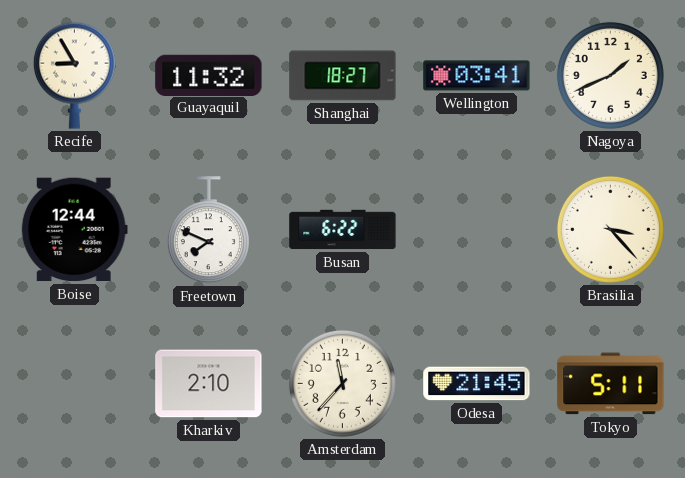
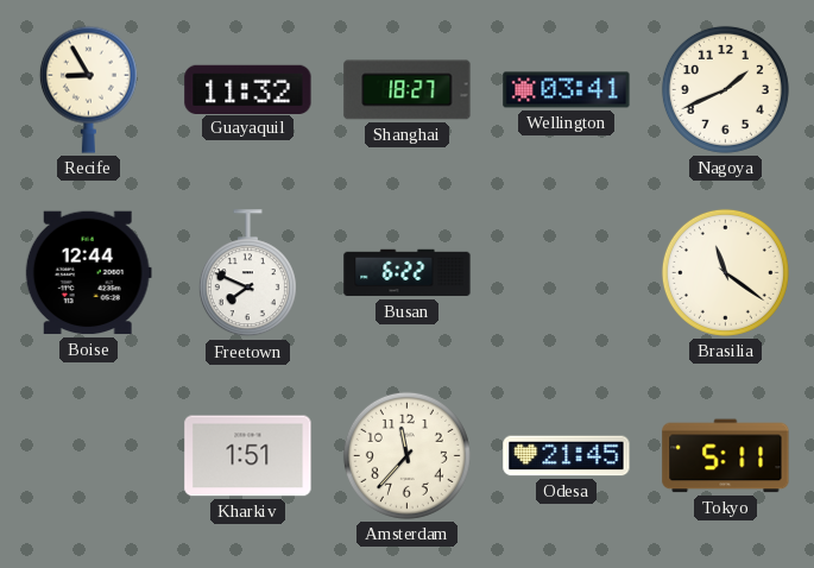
Brasilia: 3:23 -> 11:21 (725, 272)
Kharkiv: 2:10 -> 1:51 (248, 456)
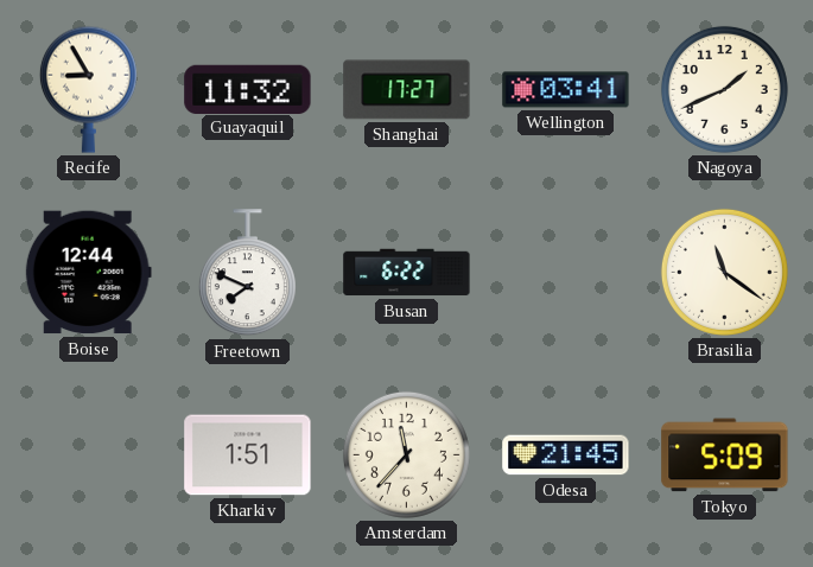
Shanghai: 18:27 -> 17:27 (407, 90)
Tokyo: 5:11 -> 5:09 (725, 455)
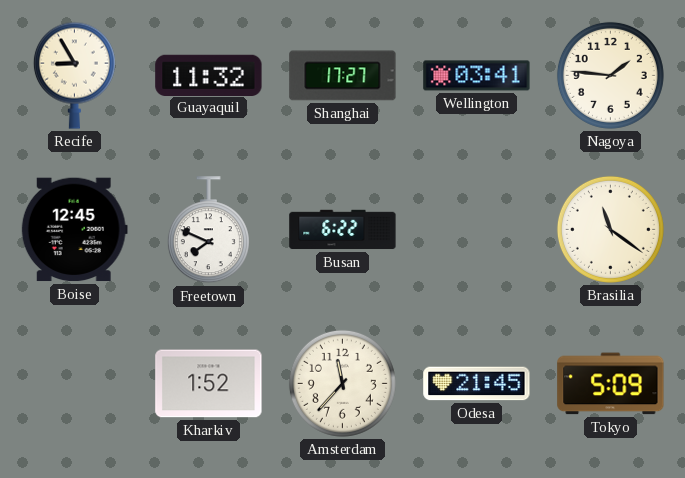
Nagoya: 1:41 -> 1:46 (610, 75)
Boise: 12:44 -> 12:45 (74, 230)
Kharkiv: 1:51 -> 1:52 (209, 384)
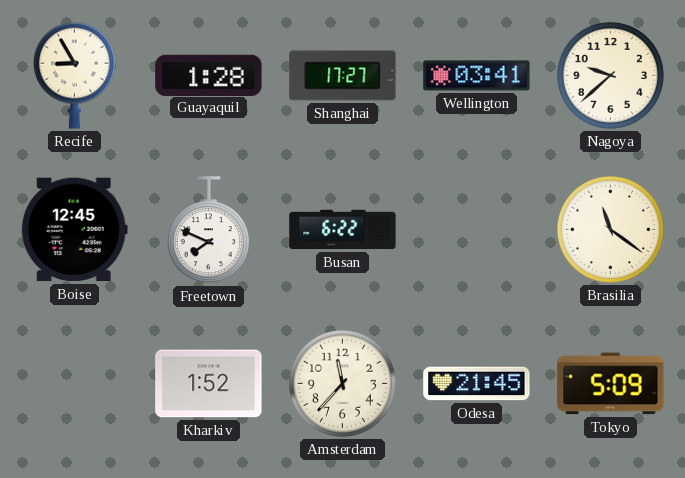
Guayaquil: 11:32 -> 1:28 (209, 75)
Nagoya: 1:46 -> 9:38 (610, 75)
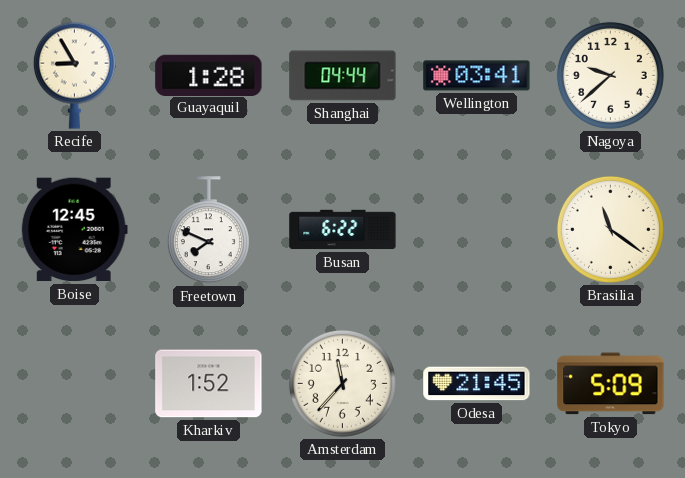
Shanghai: 17:27 -> 04:44 (343, 76)
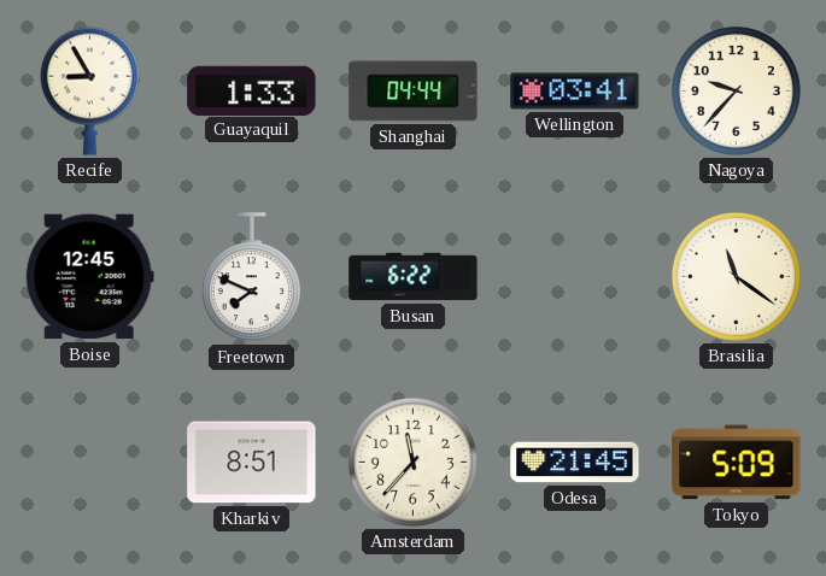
Guayaquil: 1:28 -> 1:33 (252, 90)
Nagoya: 9:38 -> 9:37 (736, 90)
Kharkiv: 1:52 -> 8:51 (252, 463)
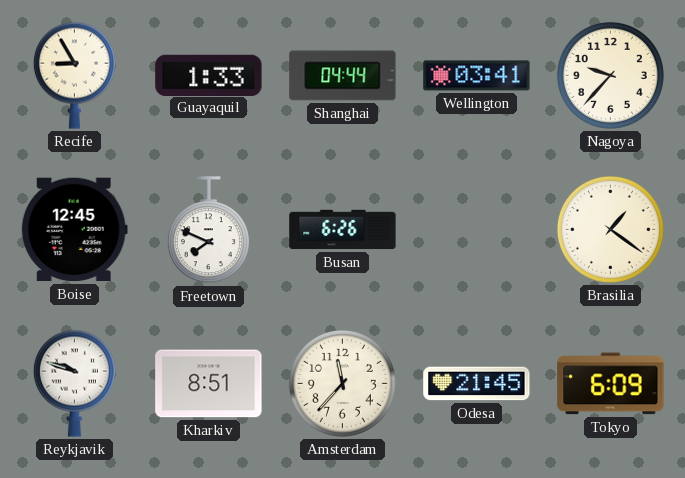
Busan: 6:22 -> 6:26 (343, 230)
Brasilia: 11:21 -> 1:21 (610, 229)
Reykjavik: none -> 9:48 (74, 383)
Tokyo: 5:09 -> 6:09 (611, 384)
